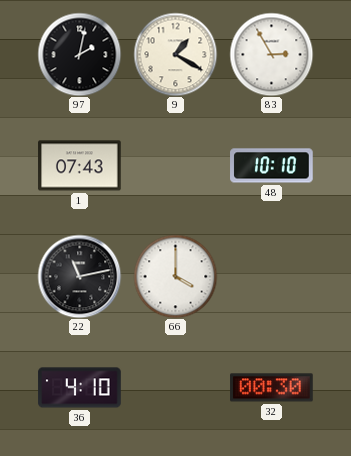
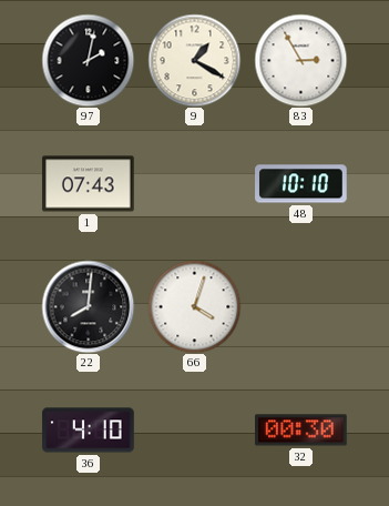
22: 11:13 -> 8:01 (88, 306)
66: 4:00 -> 4:03 (194, 306)
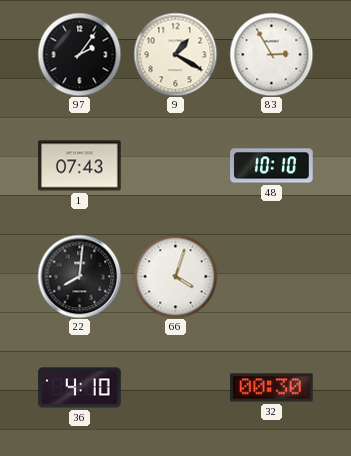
97: 2:02 -> 2:06 (79, 54)
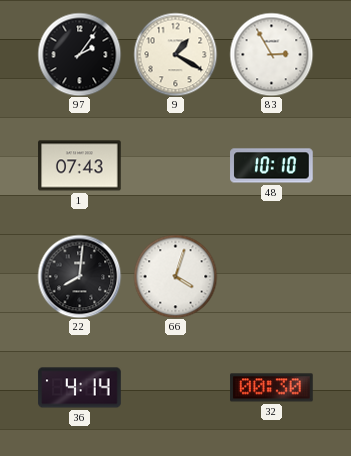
36: 4:10 -> 4:14 (80, 388)
